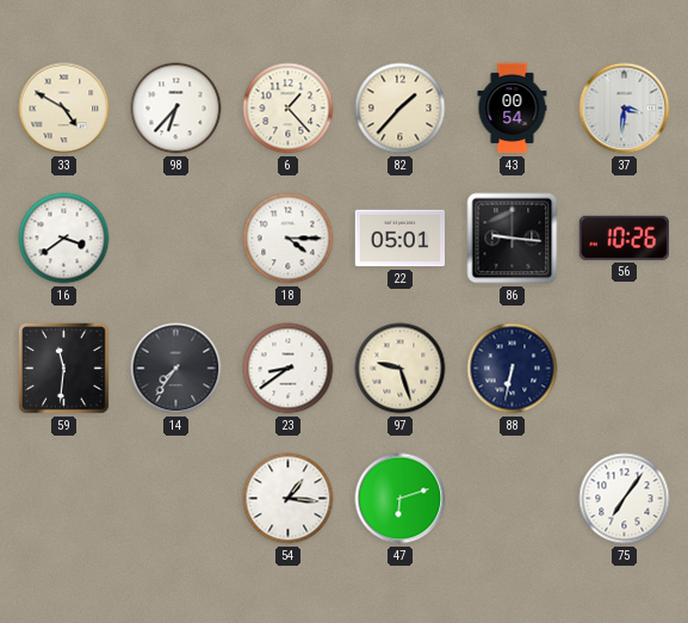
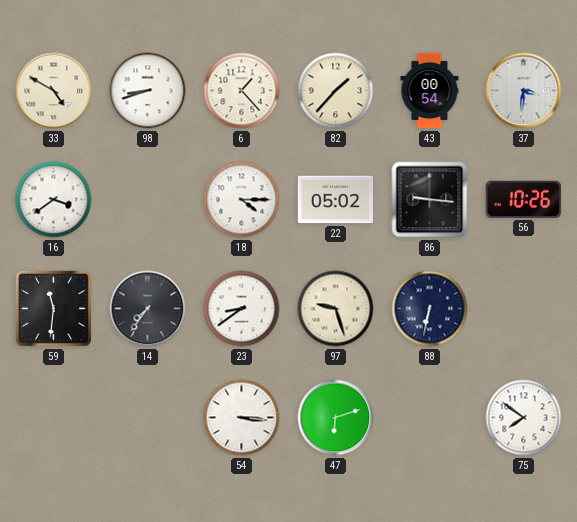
98: 6:37 -> 8:42 (148, 91)
22: 05:01 -> 05:02 (335, 200)
54: 1:16 -> 3:16 (242, 418)
75: 7:06 -> 7:51 (524, 418)
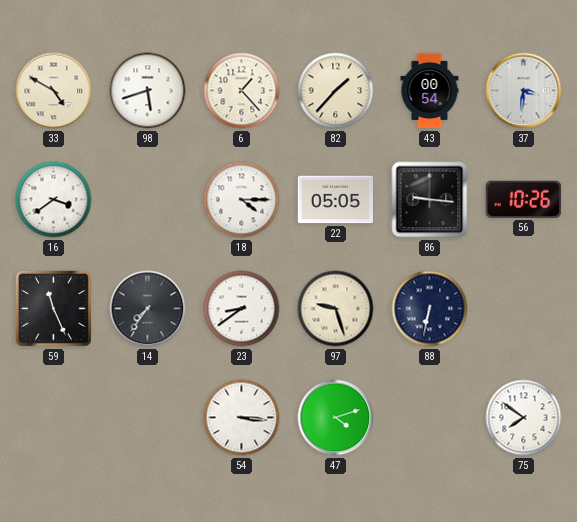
98: 8:42 -> 5:42 (148, 91)
22: 05:02 -> 05:05 (335, 200)
59: 11:31 -> 11:26 (53, 308)
47: 6:12 -> 4:12 (336, 418)
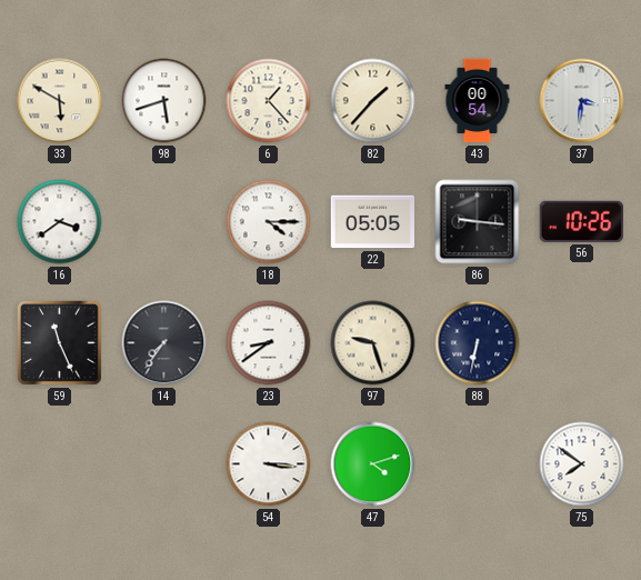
33: 4:50 -> 5:50 (60, 101)
